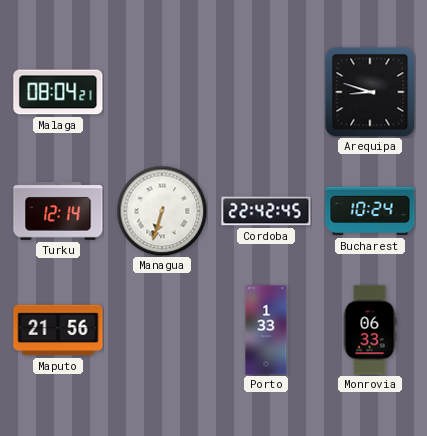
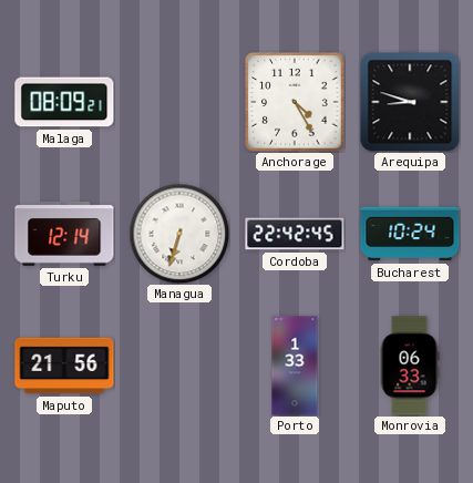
Malaga: 08:04 -> 08:09 (64, 102)
Anchorage: none -> 4:25 (295, 102)
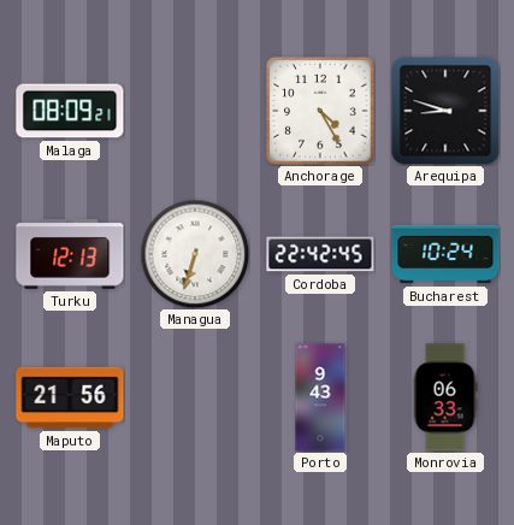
Turku: 12:14 -> 12:13 (70, 254)
Porto: 1:33 -> 9:43 (320, 397)
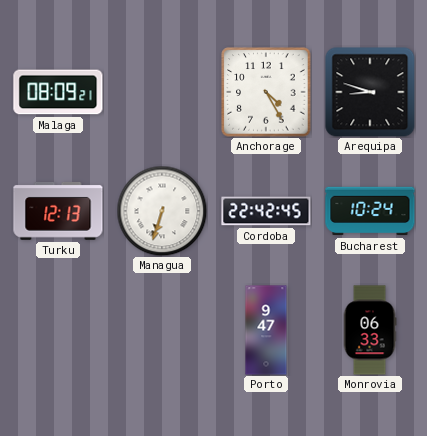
Maputo: 21:56 -> none (70, 397)
Porto: 9:43 -> 9:47 (266, 330)
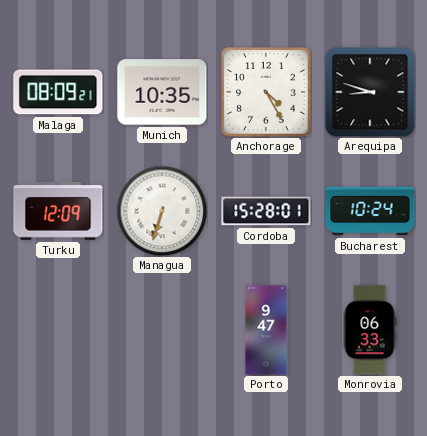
Munich: none -> 10:35 (162, 92)
Turku: 12:13 -> 12:09 (58, 211)
Cordoba: 22:42 -> 15:28 (266, 211)
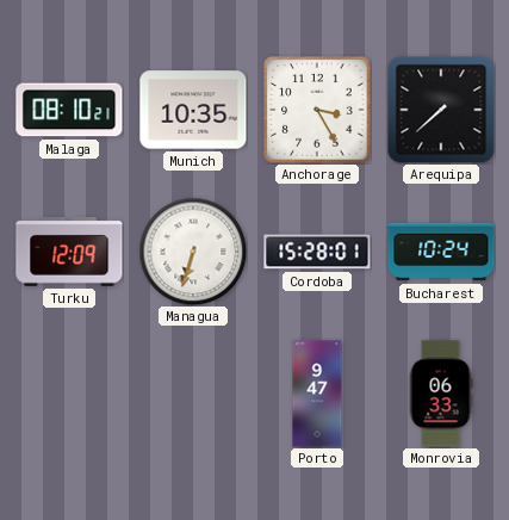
Malaga: 08:09 -> 08:10 (69, 110)
Anchorage: 4:25 -> 3:25 (317, 110)
Arequipa: 8:48 -> 7:38 (441, 110)
